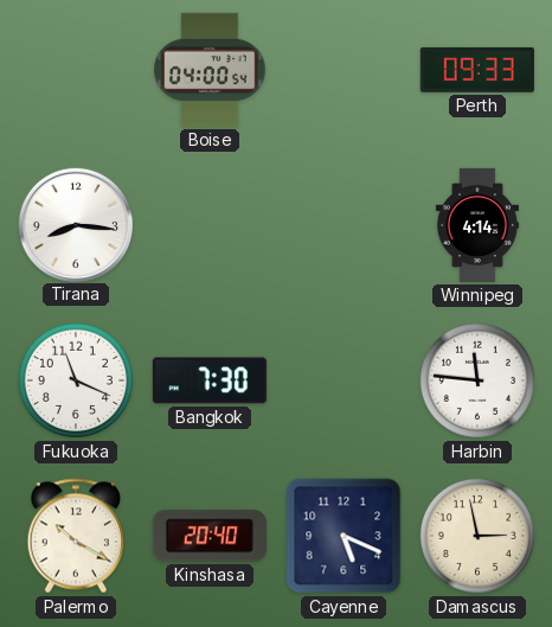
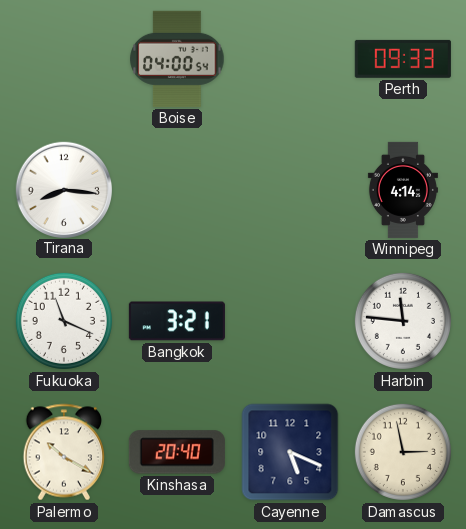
Bangkok: 7:30 -> 3:21 (177, 321)
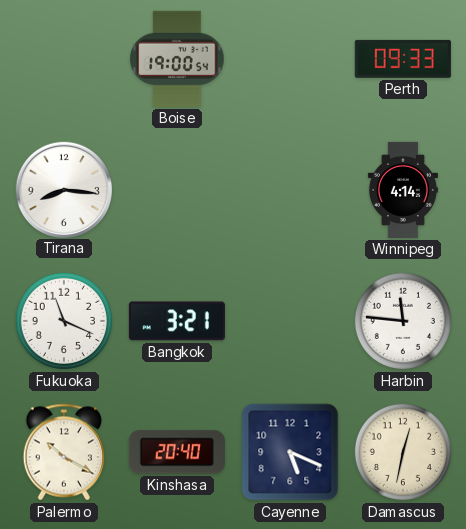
Boise: 04:00 -> 19:00 (177, 59)
Damascus: 2:58 -> 12:32 (403, 452)
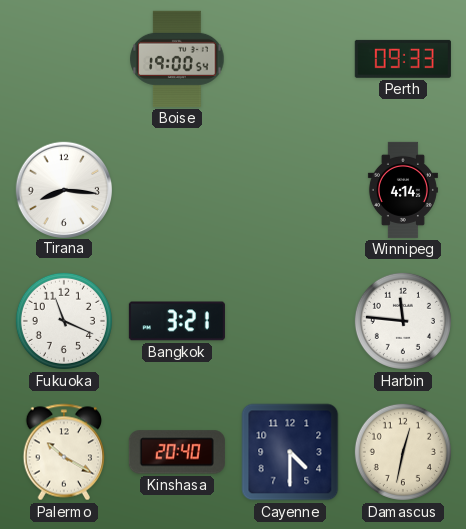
Cayenne: 5:19 -> 4:30 (290, 452)
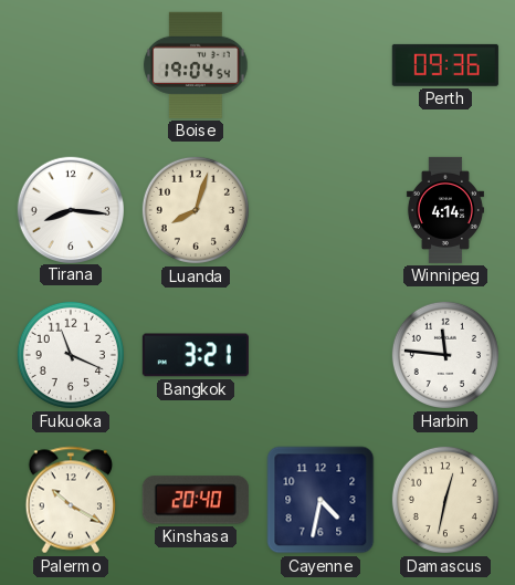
Boise: 19:00 -> 19:04 (196, 65)
Perth: 09:33 -> 09:36 (445, 65)
Luanda: none -> 8:03 (196, 210)
Cayenne: 4:30 -> 4:32 (320, 500)
